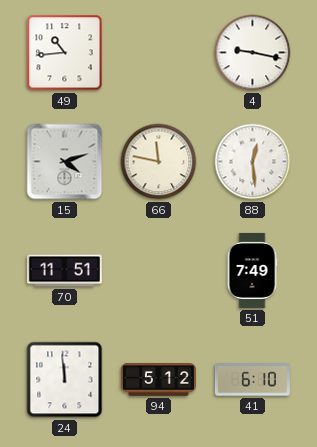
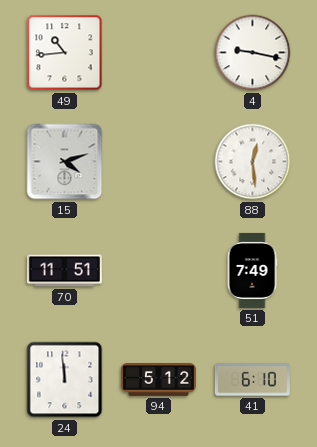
66: 11:47 -> none (159, 162)
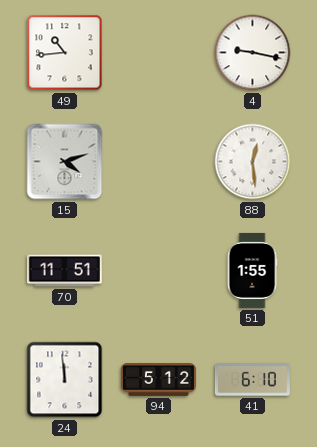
51: 7:49 -> 1:55 (252, 270)
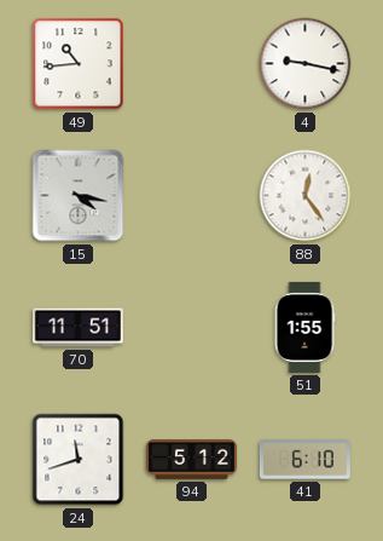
15: 4:12 -> 4:17 (79, 196)
88: 12:29 -> 12:24 (306, 196)
24: 11:59 -> 11:42 (79, 460)
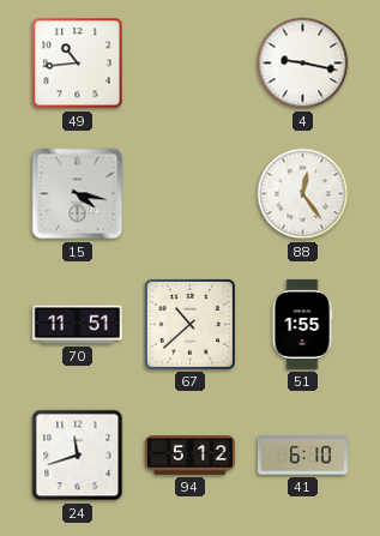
67: none -> 10:38 (189, 324)
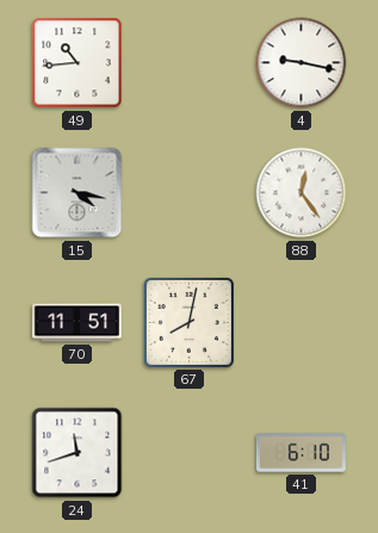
67: 10:38 -> 8:02 (188, 322)
51: 1:55 -> none (302, 324)
94: 5:12 -> none (189, 456)
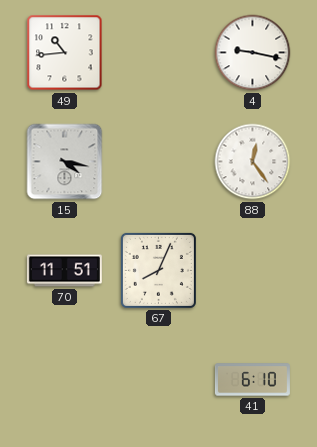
67: 8:02 -> 8:04 (158, 270)
24: 11:42 -> none (78, 453)
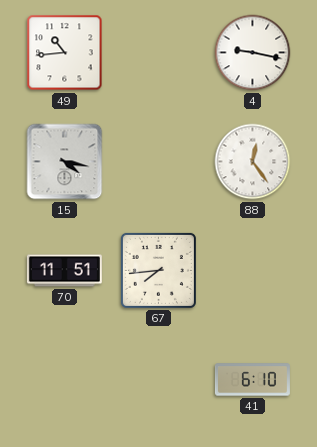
67: 8:04 -> 7:44 (158, 270)
